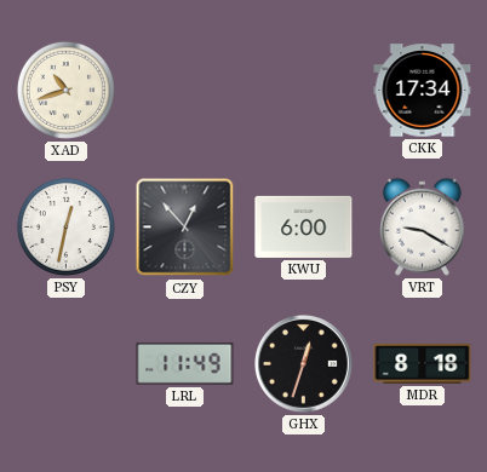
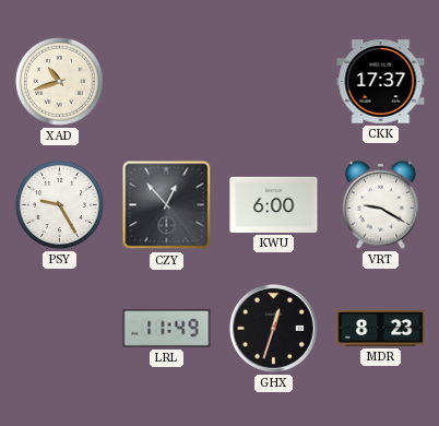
CKK: 17:34 -> 17:37 (381, 82)
PSY: 12:32 -> 9:25 (59, 204)
MDR: 8:18 -> 8:23 (381, 328)
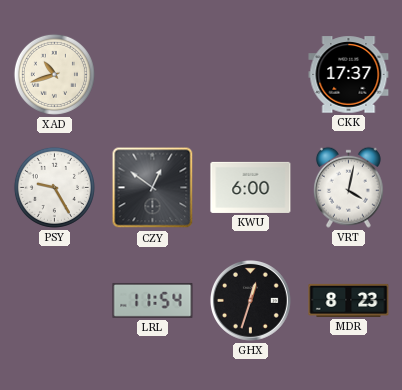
CZY: 12:53 -> 12:51 (153, 188)
VRT: 9:20 -> 4:02 (348, 187)
LRL: 11:49 -> 11:54 (153, 300)
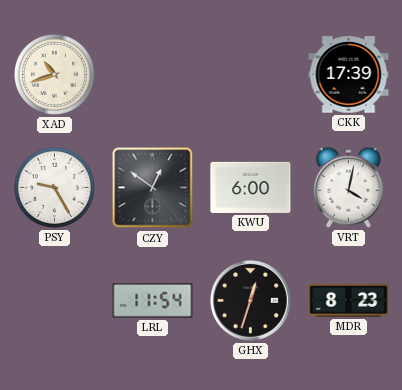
CKK: 17:37 -> 17:39 (349, 75)
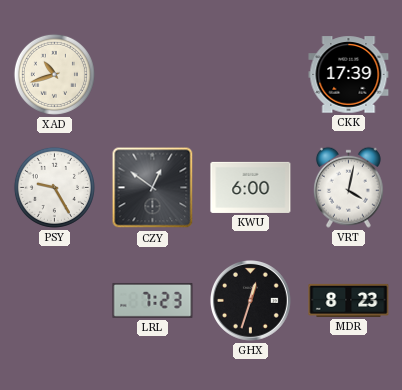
LRL: 11:54 -> 7:23 (153, 300)
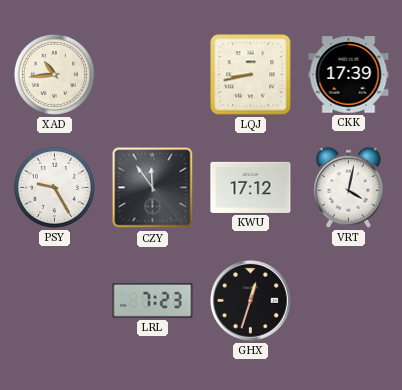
XAD: 10:42 -> 10:44 (54, 74)
LQJ: none -> 8:43 (251, 75)
CZY: 12:51 -> 11:54 (153, 188)
KWU: 6:00 -> 17:12 (251, 187)
MDR: 8:23 -> none (349, 300)
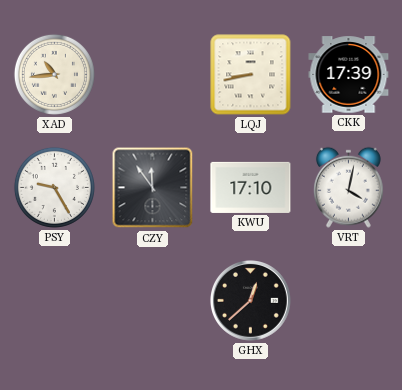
KWU: 17:12 -> 17:10 (251, 187)
LRL: 7:23 -> none (153, 300)
GHX: 12:33 -> 12:38 (251, 301)
